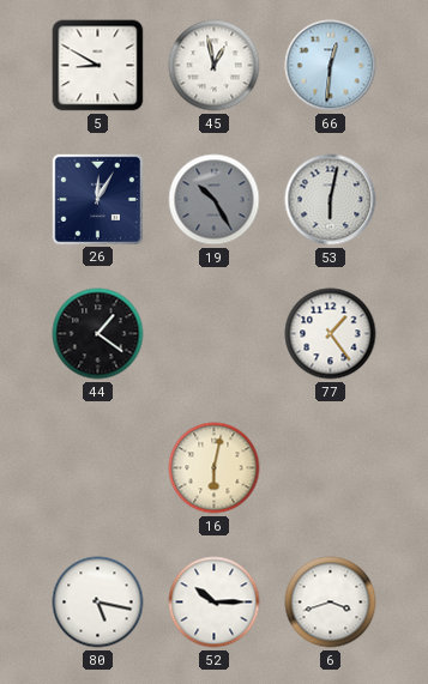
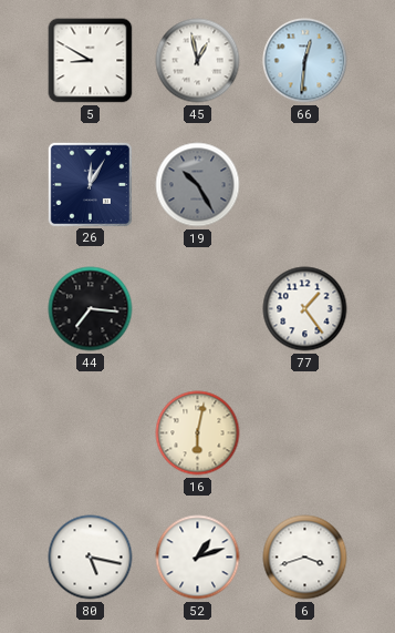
53: 6:02 -> none (331, 200)
44: 1:21 -> 7:16 (91, 309)
52: 10:15 -> 1:12 (198, 558)
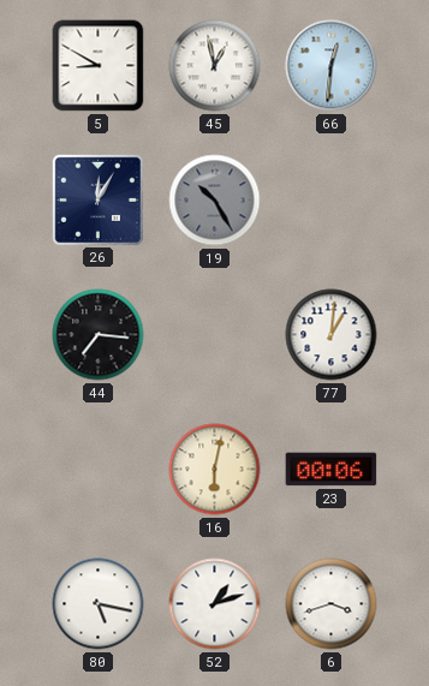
77: 1:24 -> 1:01 (332, 335)
23: none -> 00:06 (332, 470)
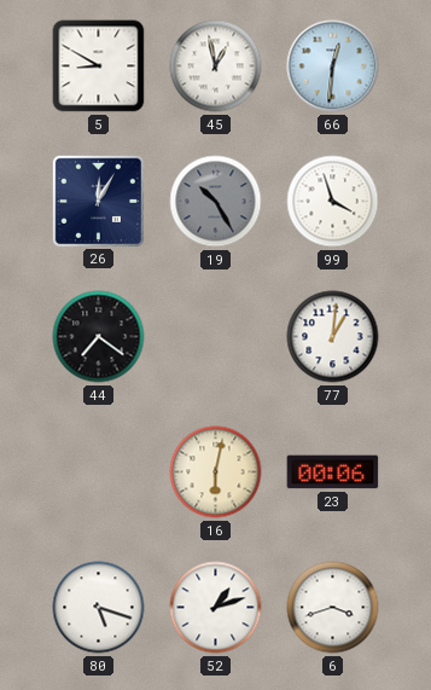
99: none -> 3:57 (333, 202)
44: 7:16 -> 7:21 (99, 337)
80: 5:17 -> 5:18 (99, 608)
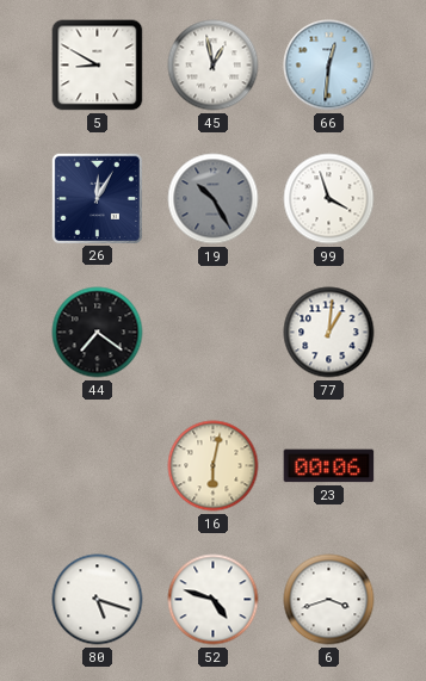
52: 1:12 -> 4:48 (214, 600)
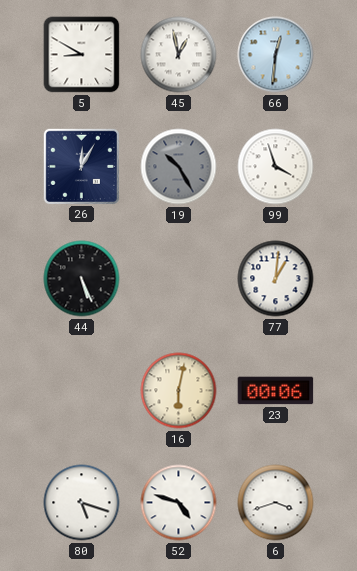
44: 7:21 -> 5:26 (82, 279)
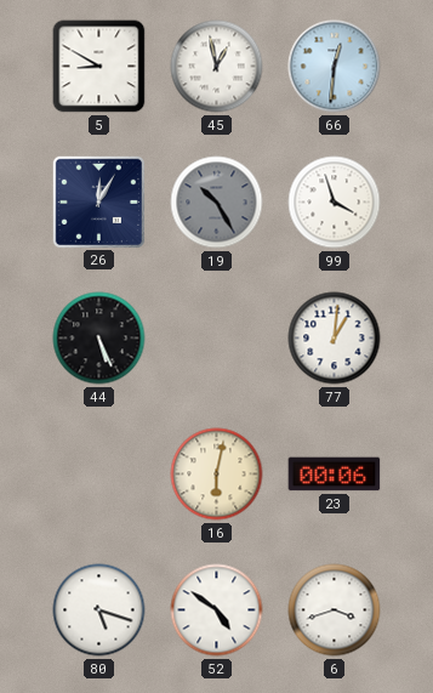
52: 4:48 -> 4:51 (217, 610)
